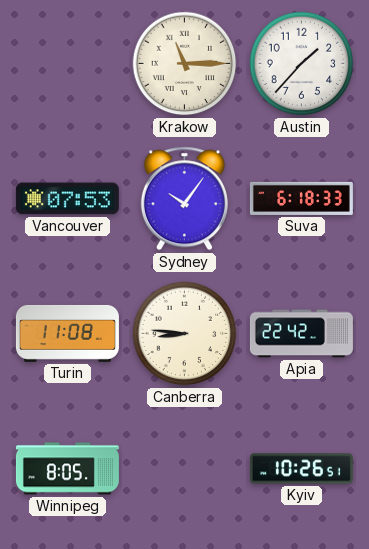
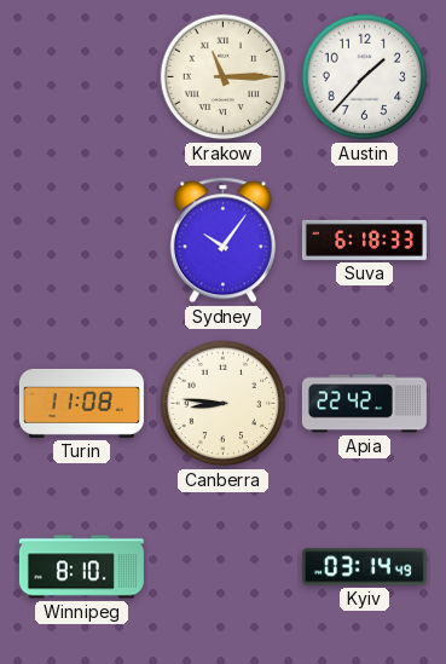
Vancouver: 07:53 -> none (67, 199)
Winnipeg: 8:05 -> 8:10 (81, 567)
Kyiv: 10:26 -> 03:14 (364, 567)
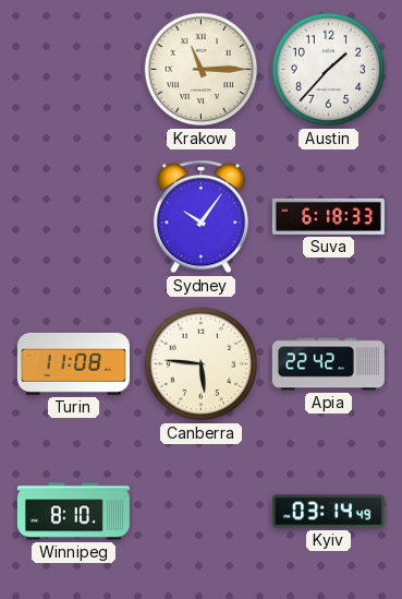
Canberra: 8:46 -> 5:46 (202, 364)
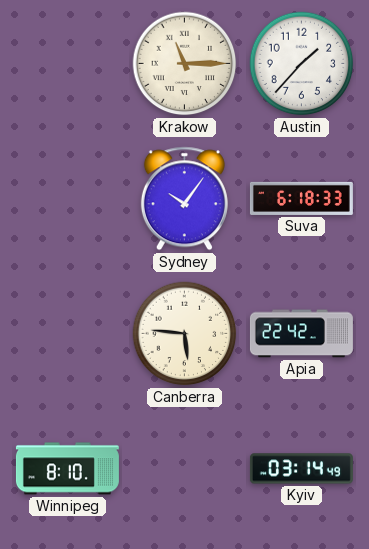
Turin: 11:08 -> none (73, 363)
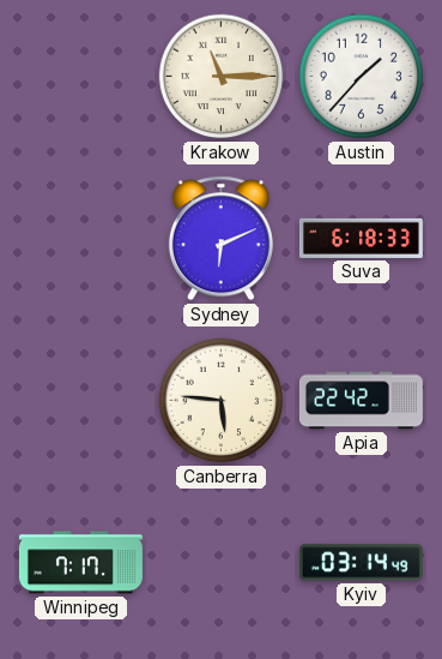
Sydney: 10:06 -> 6:11 (220, 239)
Winnipeg: 8:10 -> 7:17 (80, 563)
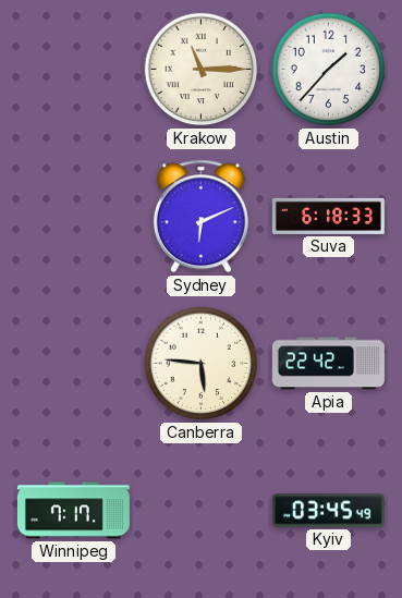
Kyiv: 03:14 -> 03:45 (328, 511)
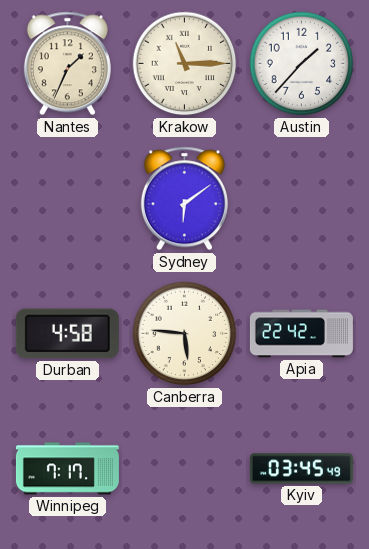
Nantes: none -> 1:34 (67, 64)
Sydney: 6:11 -> 6:09 (184, 199)
Suva: 6:18 -> none (328, 216)
Durban: none -> 4:58 (67, 334)
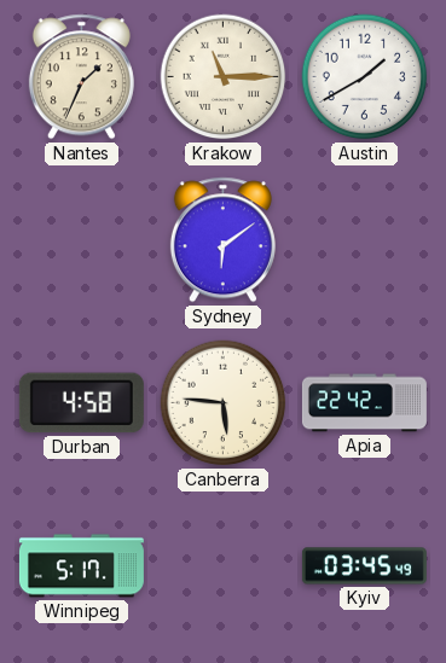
Austin: 1:37 -> 1:40 (365, 77)
Winnipeg: 7:17 -> 5:17 (81, 566)
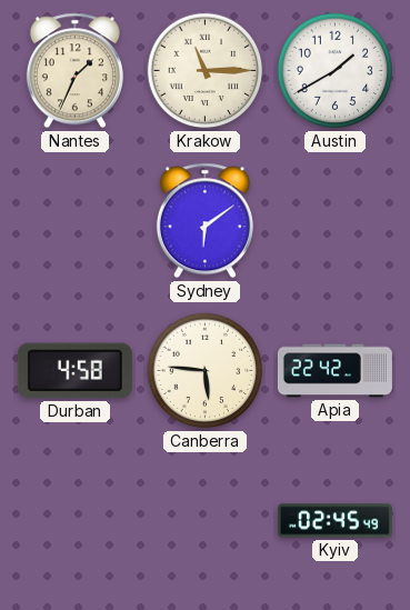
Winnipeg: 5:17 -> none (81, 566)
Kyiv: 03:45 -> 02:45 (334, 521)
